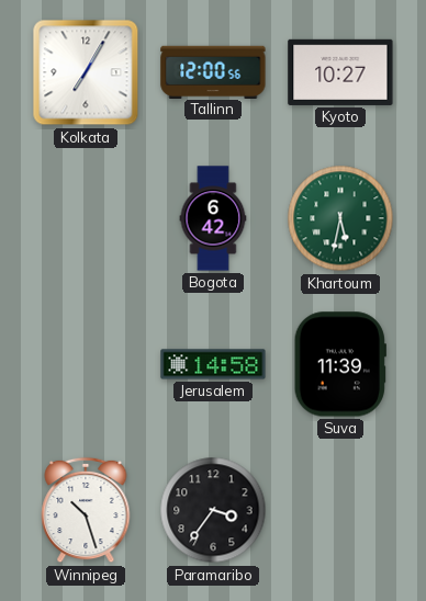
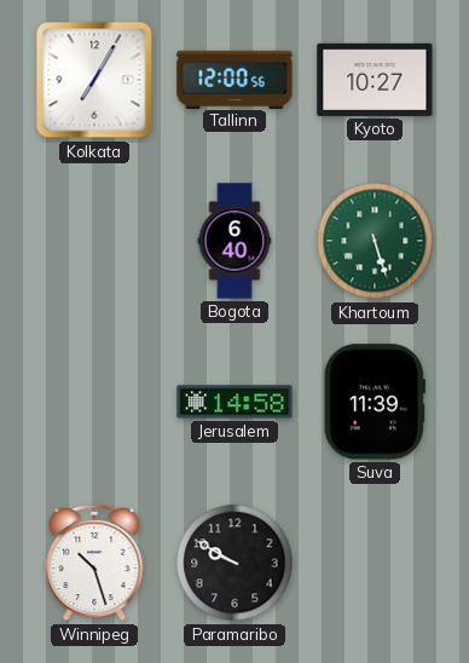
Bogota: 6:42 -> 6:40 (234, 241)
Khartoum: 5:32 -> 5:27 (375, 241)
Paramaribo: 3:36 -> 9:50 (234, 563)
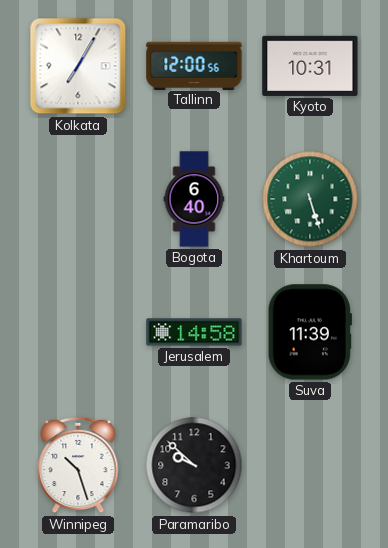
Kyoto: 10:27 -> 10:31 (310, 66)
Paramaribo: 9:50 -> 9:52 (194, 465)
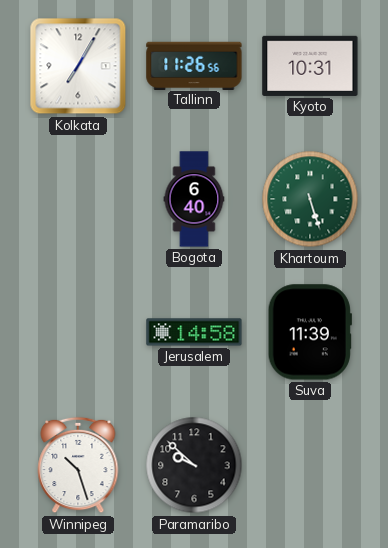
Tallinn: 12:00 -> 11:26 (194, 65)
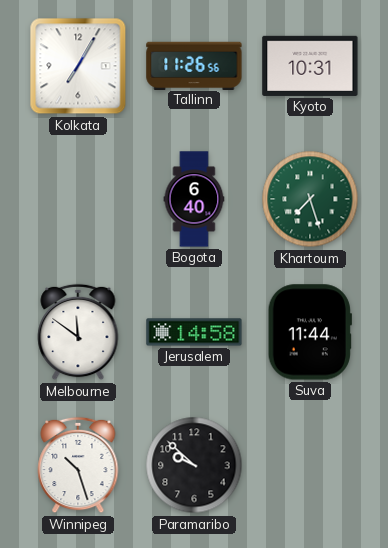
Khartoum: 5:27 -> 7:27 (310, 199)
Melbourne: none -> 11:51 (78, 332)
Suva: 11:39 -> 11:44 (310, 332)
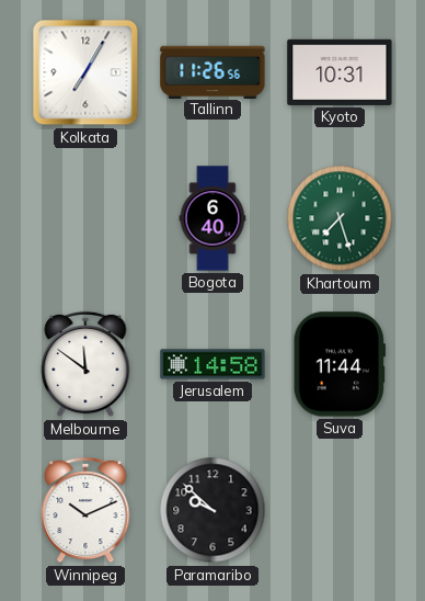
Winnipeg: 10:27 -> 10:11 (85, 510)
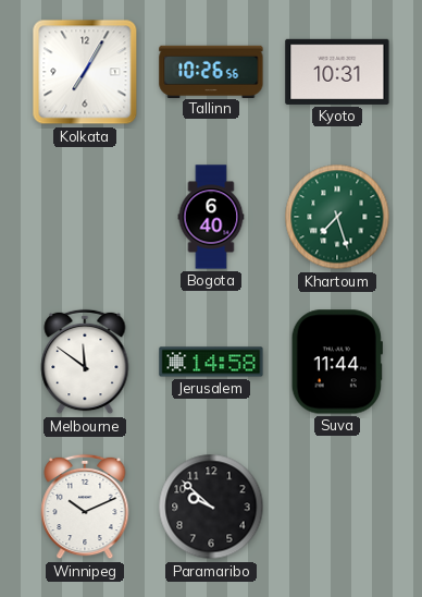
Tallinn: 11:26 -> 10:26 (211, 71)
